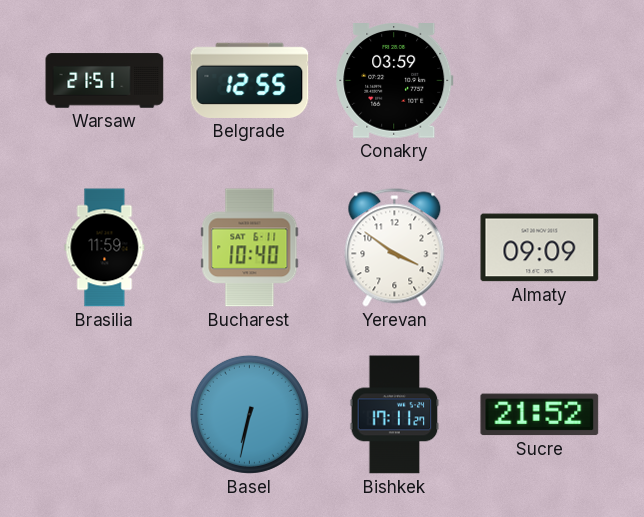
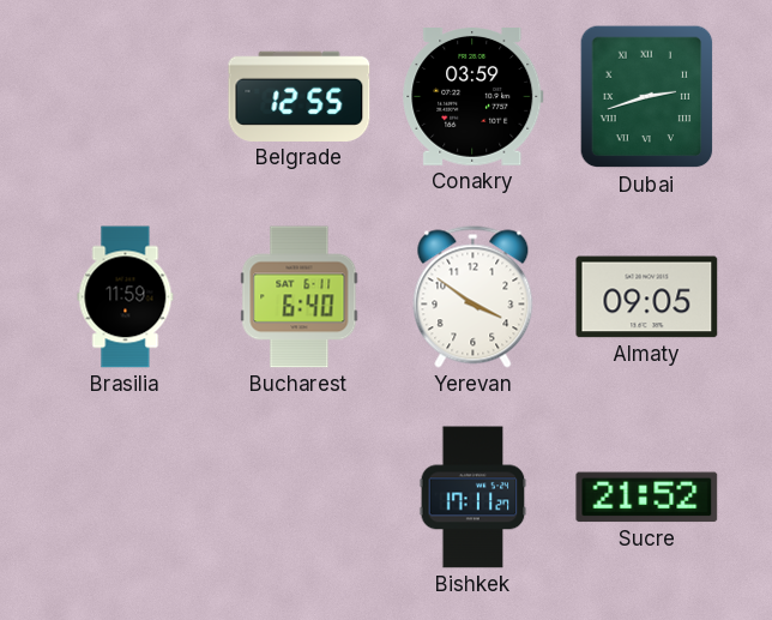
Warsaw: 21:51 -> none (105, 81)
Dubai: none -> 2:42 (647, 97)
Bucharest: 10:40 -> 6:40 (300, 297)
Almaty: 09:09 -> 09:05 (647, 297)
Basel: 6:32 -> none (249, 414)
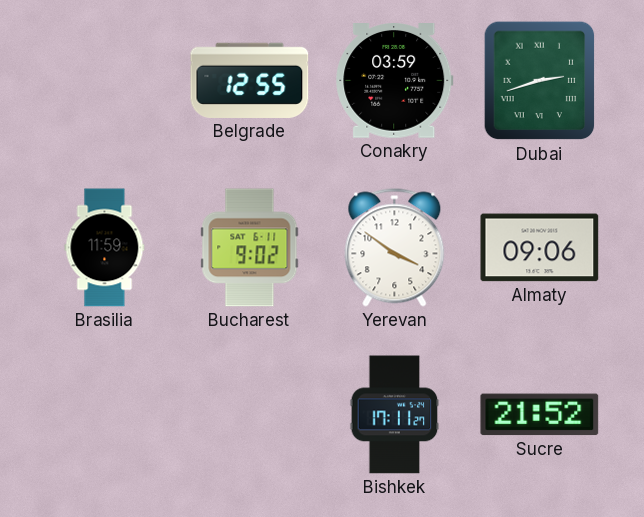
Bucharest: 6:40 -> 9:02 (250, 248)
Almaty: 09:05 -> 09:06 (540, 248)
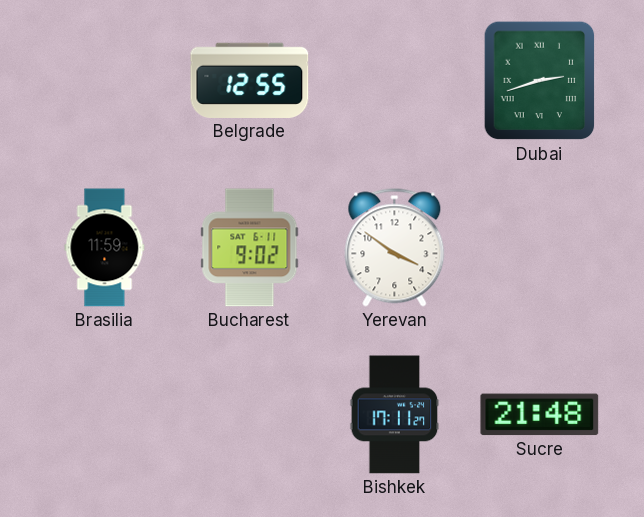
Conakry: 03:59 -> none (395, 81)
Almaty: 09:06 -> none (540, 248)
Sucre: 21:52 -> 21:48 (540, 415)
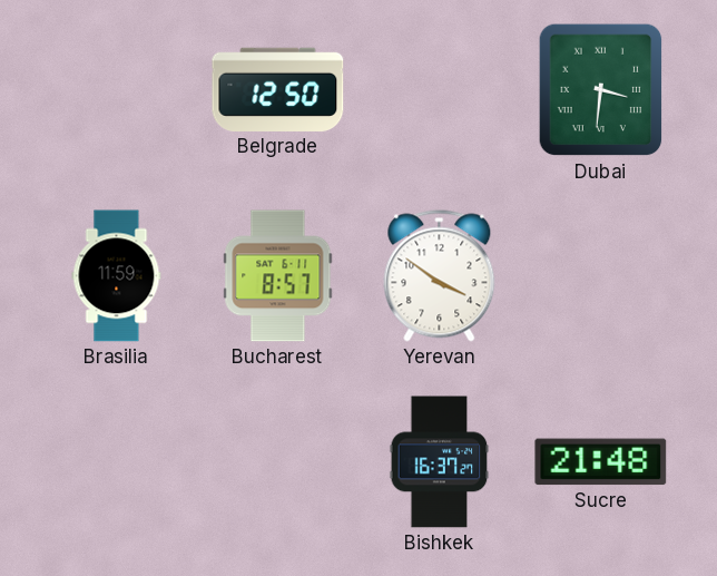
Belgrade: 12:55 -> 12:50 (278, 89)
Dubai: 2:42 -> 3:31 (601, 90)
Bucharest: 9:02 -> 8:57 (278, 276)
Bishkek: 17:11 -> 16:37 (440, 462)
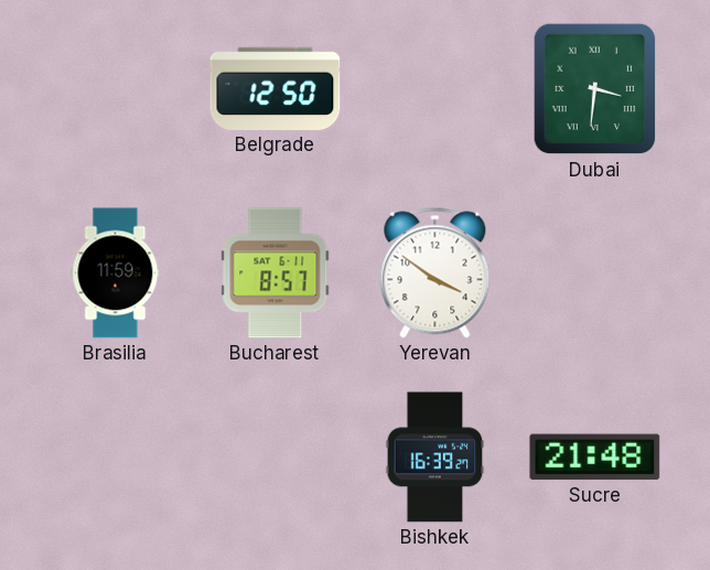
Bishkek: 16:37 -> 16:39 (435, 458)
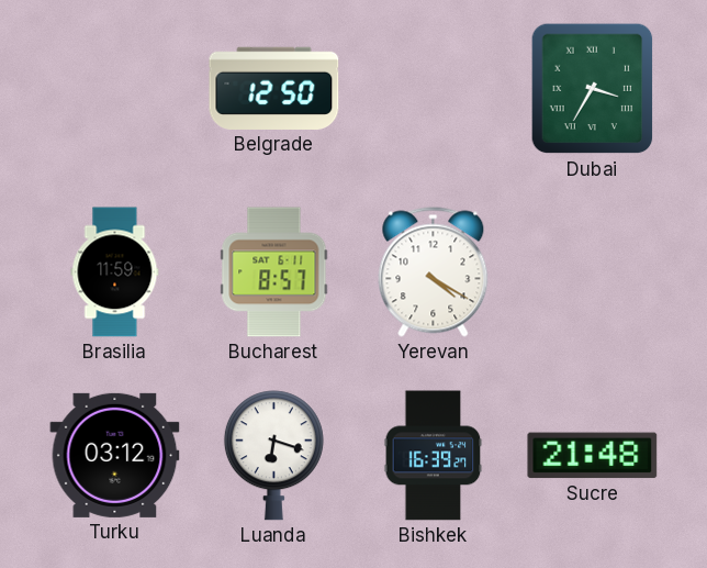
Dubai: 3:31 -> 3:35 (593, 89)
Yerevan: 3:51 -> 4:20 (434, 272)
Turku: none -> 03:12 (115, 455)
Luanda: none -> 6:18 (273, 456)
